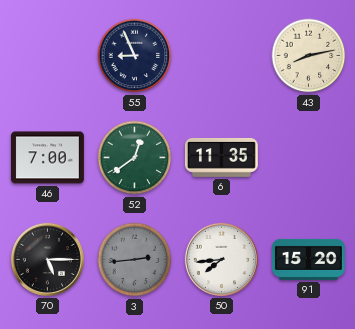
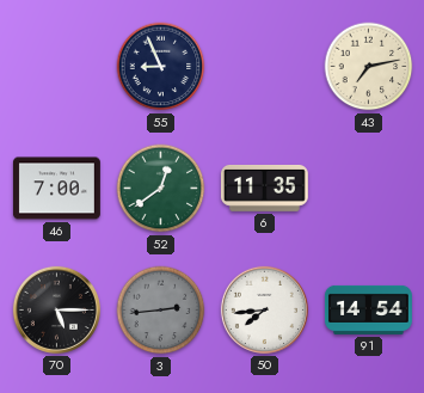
43: 8:13 -> 7:13 (369, 67)
91: 15:20 -> 14:54 (369, 309)
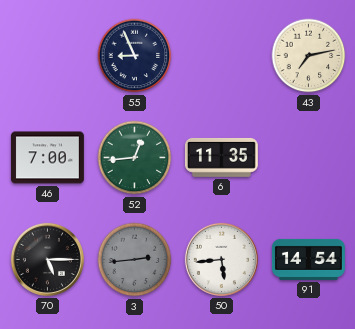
52: 12:39 -> 12:44 (135, 158)
50: 7:44 -> 5:44 (221, 259)
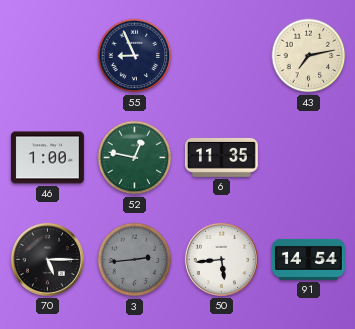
46: 7:00 -> 1:00 (47, 158)
52: 12:44 -> 12:47 (135, 158)
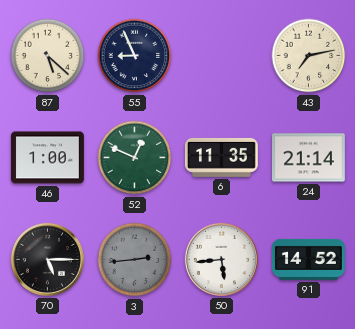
87: none -> 5:22 (48, 56)
52: 12:47 -> 12:49 (135, 158)
24: none -> 21:14 (308, 158)
91: 14:54 -> 14:52 (309, 259)
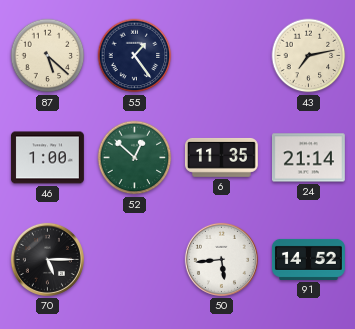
55: 8:56 -> 1:24 (135, 56)
52: 12:49 -> 12:52 (135, 158)
3: 2:44 -> none (135, 260)
